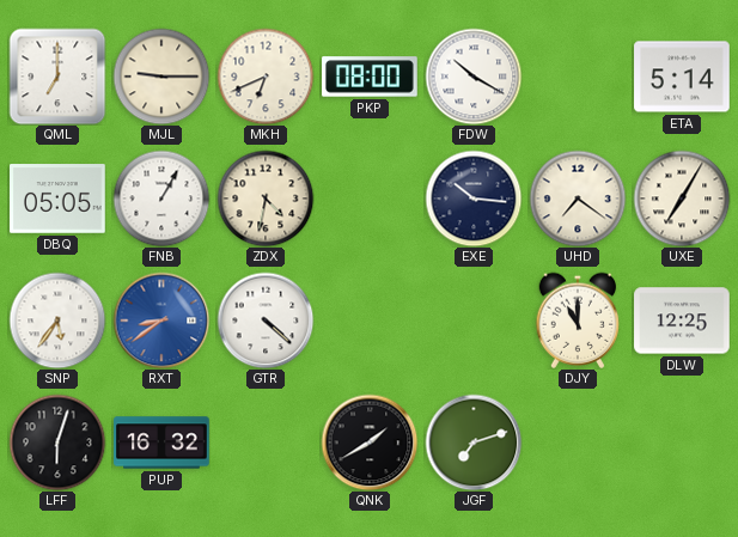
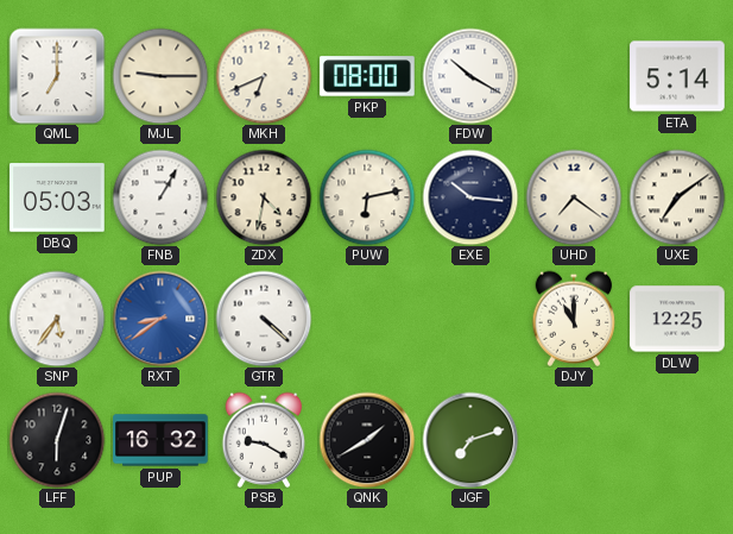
DBQ: 05:05 -> 05:03 (57, 197)
PUW: none -> 6:13 (367, 197)
UXE: 7:05 -> 7:09 (677, 197)
PSB: none -> 9:20 (264, 440)
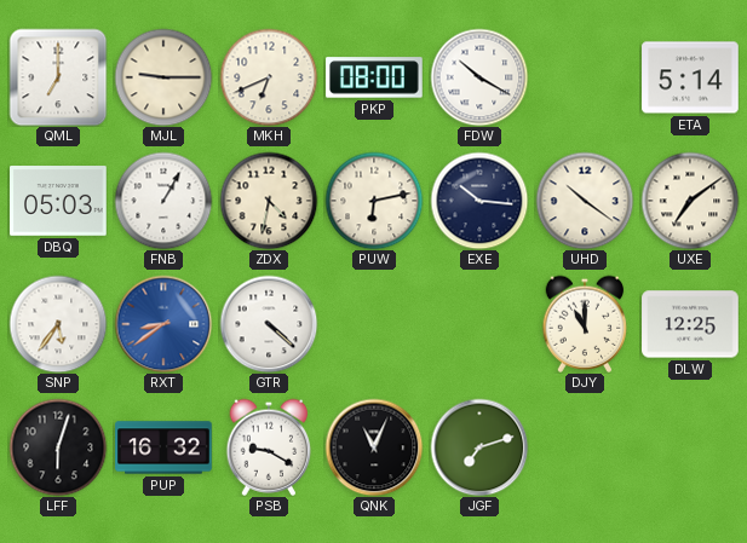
UHD: 7:21 -> 10:21 (585, 201)
QNK: 1:40 -> 11:04 (374, 447)
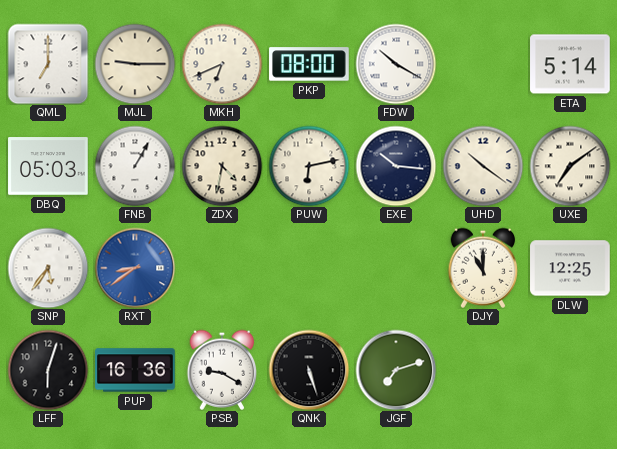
GTR: 4:22 -> none (269, 324)
PUP: 16:32 -> 16:36 (135, 370)
QNK: 11:04 -> 5:27 (309, 370)
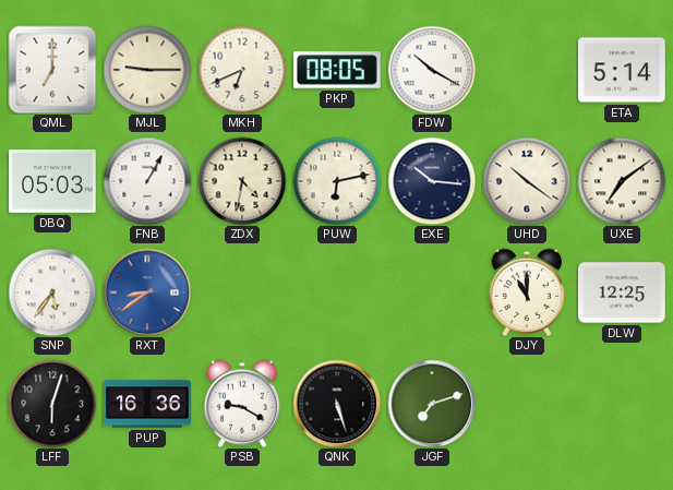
PKP: 08:00 -> 08:05 (337, 70)
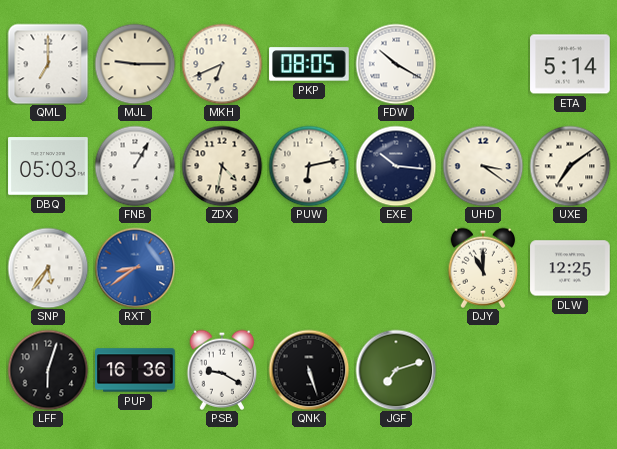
UHD: 10:21 -> 3:21 (483, 166)
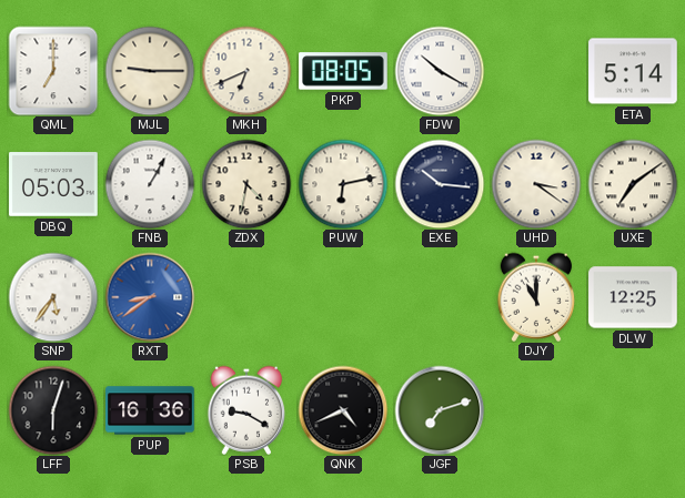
QNK: 5:27 -> 4:41 (343, 410)
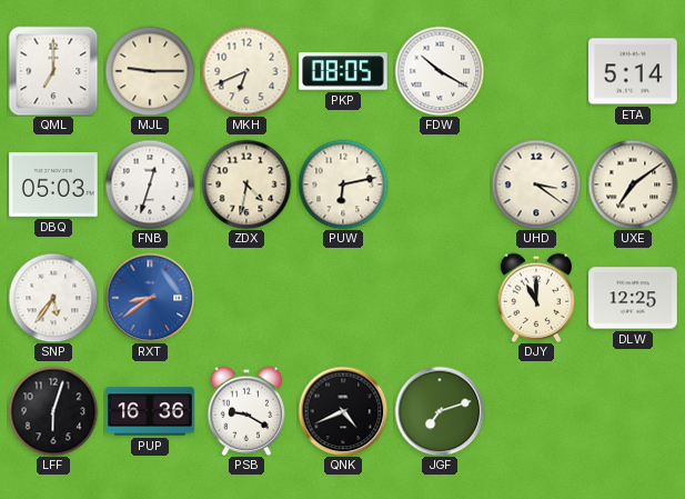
FNB: 1:05 -> 12:33 (150, 184)
EXE: 10:16 -> none (440, 184)
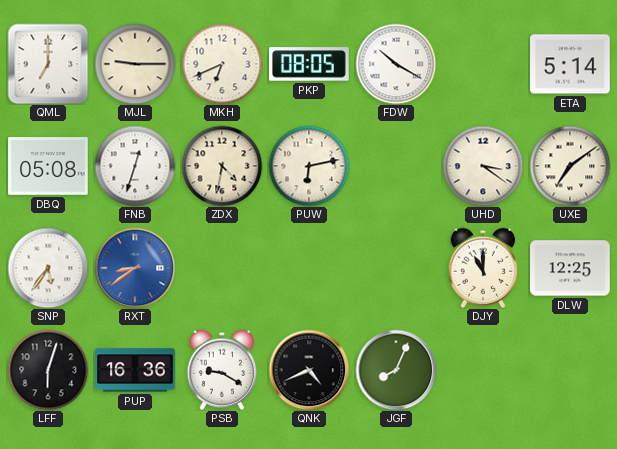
DBQ: 05:03 -> 05:08 (48, 166)
JGF: 7:12 -> 8:04 (396, 370)
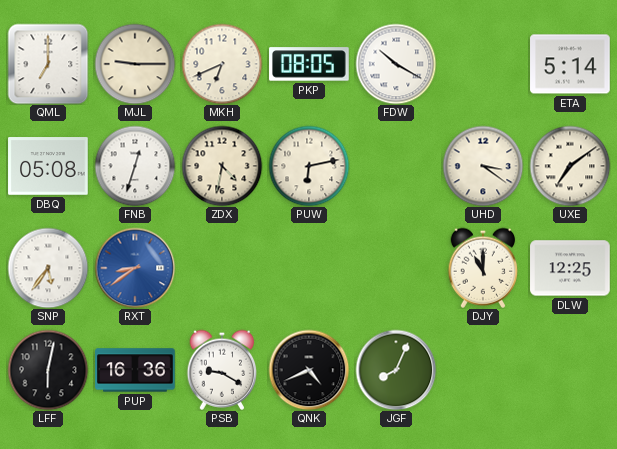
LFF: 6:03 -> 6:02 (48, 370)
